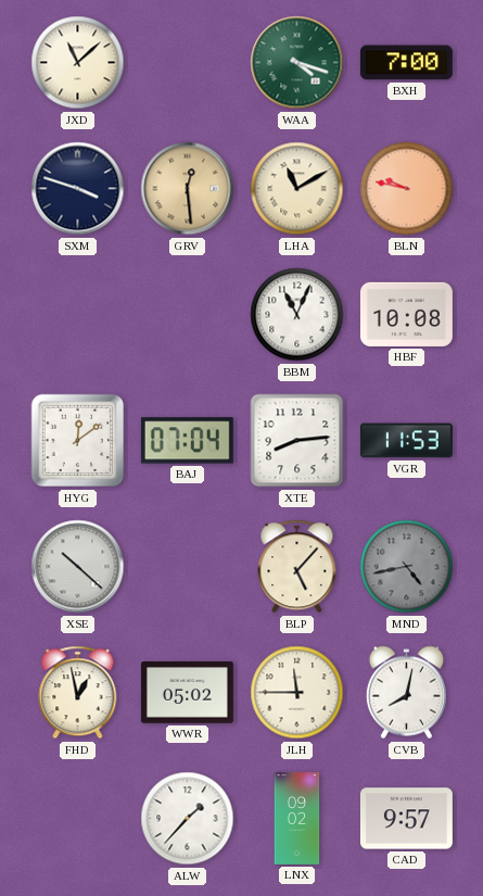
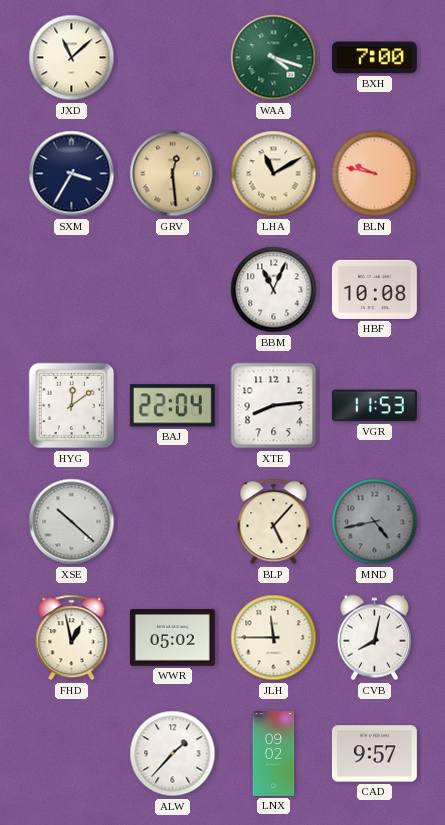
SXM: 3:48 -> 3:35 (72, 174)
BAJ: 07:04 -> 22:04 (172, 406)
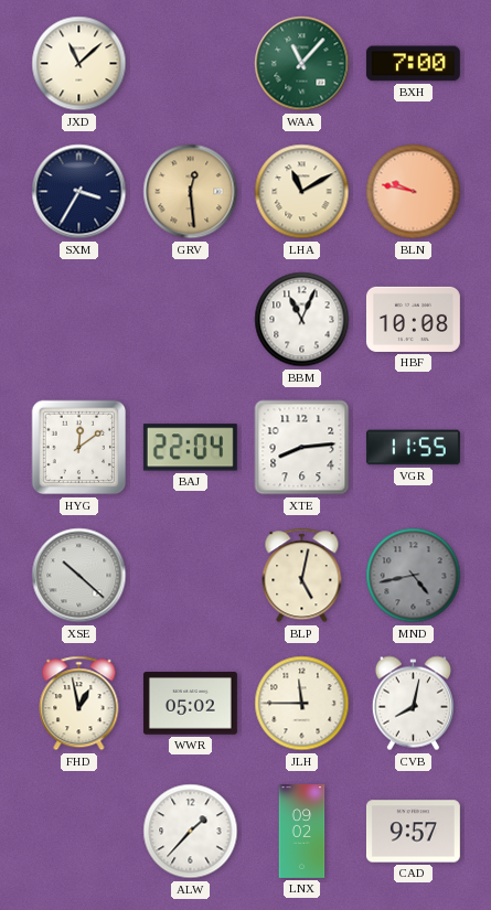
WAA: 4:18 -> 11:07 (302, 64)
VGR: 11:53 -> 11:55 (413, 448)
BLP: 5:07 -> 5:02 (302, 576)
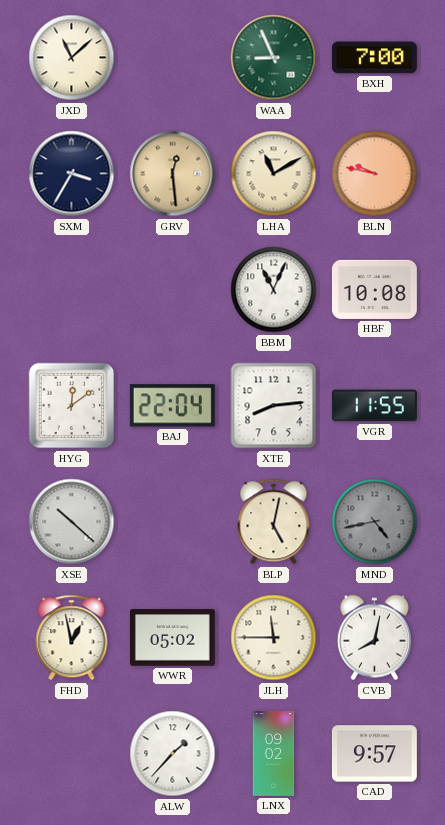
WAA: 11:07 -> 8:56 (274, 58)
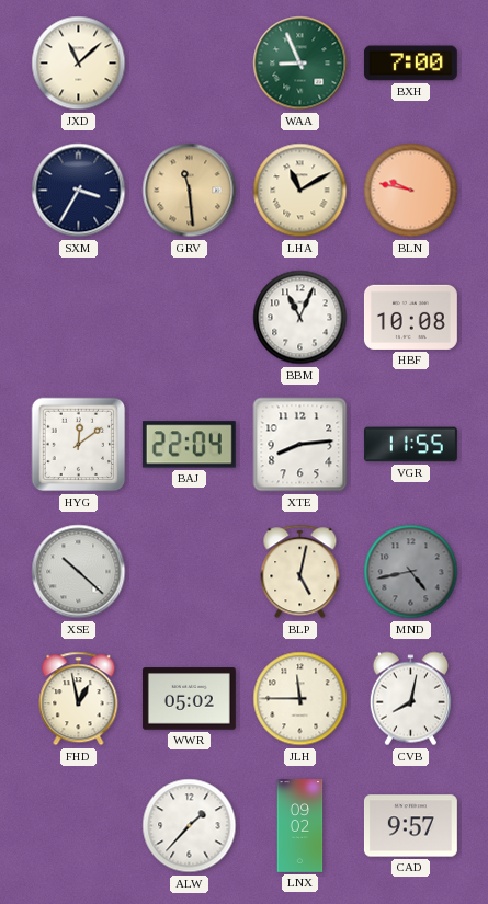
GRV: 12:29 -> 11:29 (190, 191)
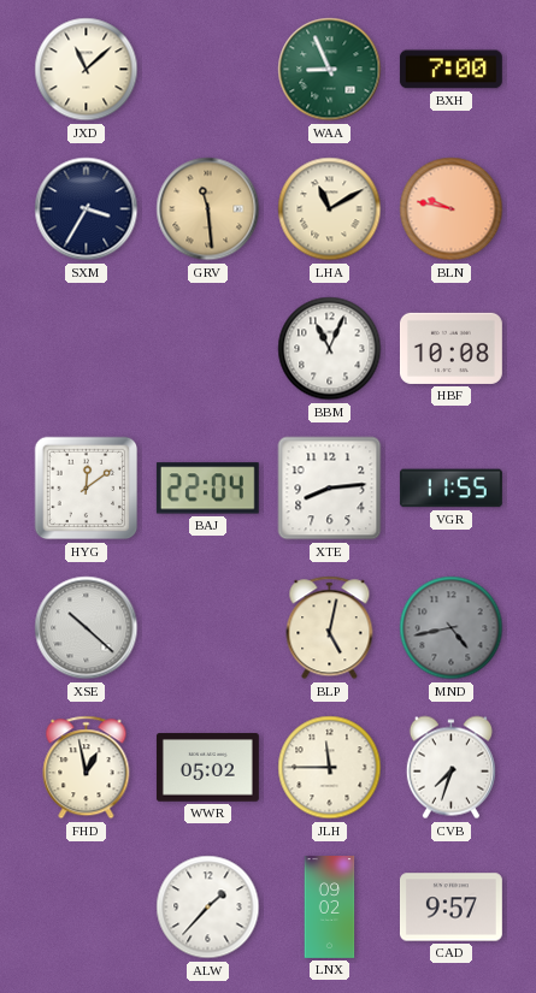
CVB: 8:02 -> 7:33 (450, 768)
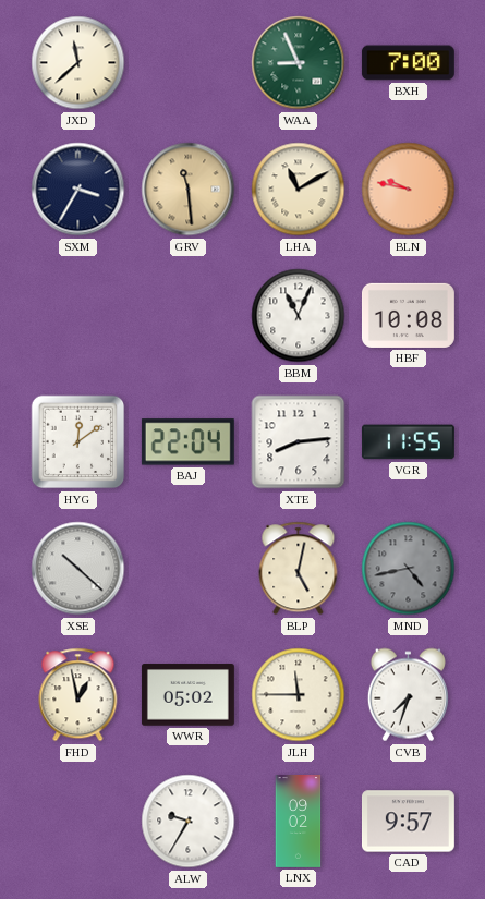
JXD: 11:08 -> 11:38 (78, 63)
ALW: 1:37 -> 9:35 (189, 822)
